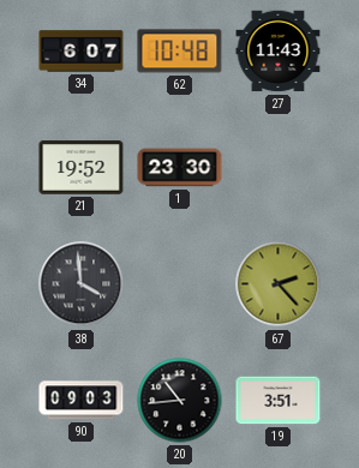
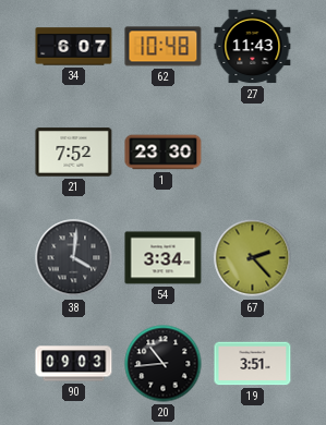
21: 19:52 -> 7:52 (74, 153)
38: 3:59 -> 4:01 (74, 258)
54: none -> 3:34 (164, 258)
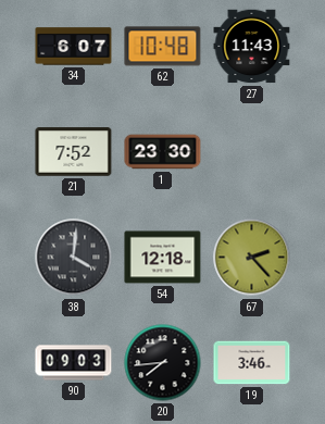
54: 3:34 -> 12:18 (163, 258)
20: 10:44 -> 7:44 (163, 363)
19: 3:51 -> 3:46 (252, 363)
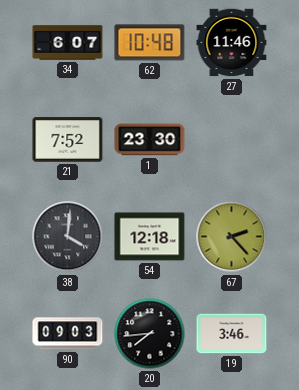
27: 11:43 -> 11:46 (232, 43)
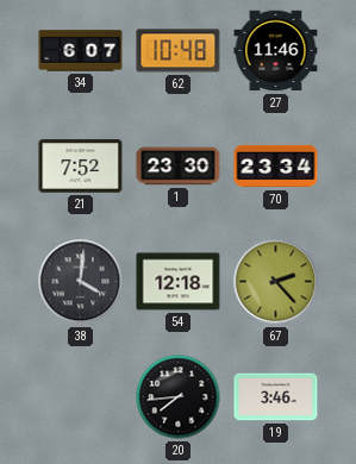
70: none -> 23:34 (276, 167)
90: 09:03 -> none (68, 334)
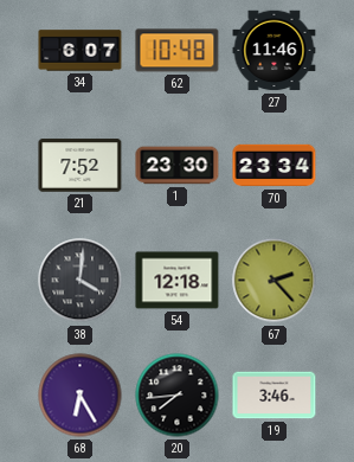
68: none -> 6:25 (81, 396)
